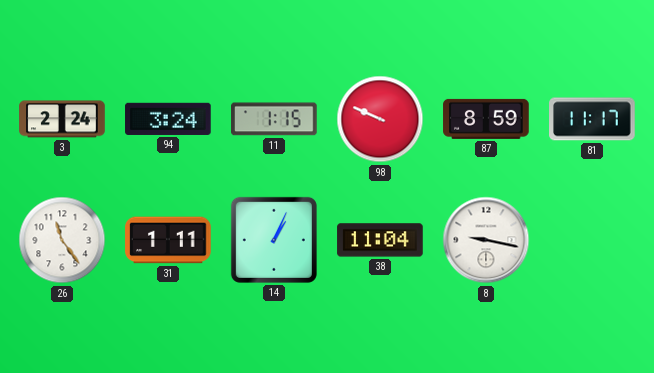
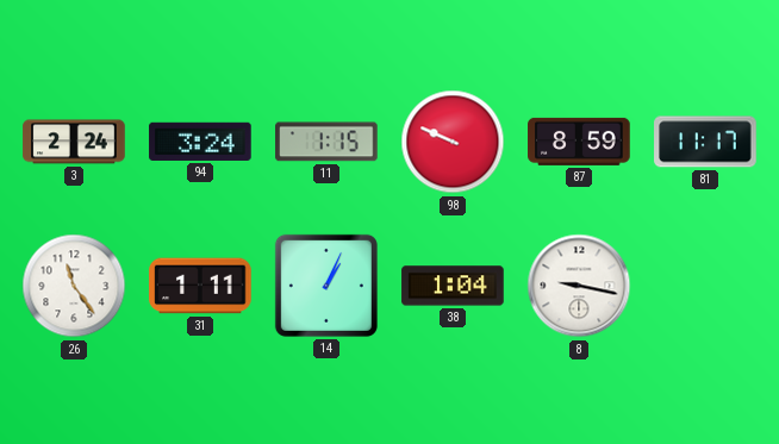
38: 11:04 -> 1:04 (453, 286)
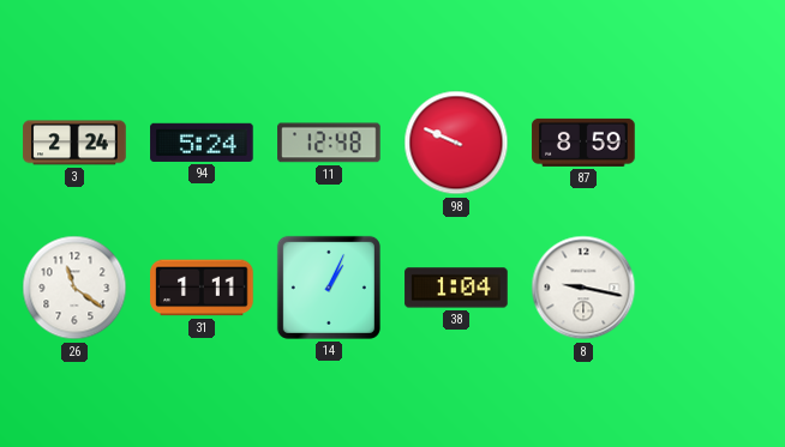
94: 3:24 -> 5:24 (202, 143)
11: 1:15 -> 12:48 (329, 143)
81: 11:17 -> none (705, 142)
26: 11:24 -> 11:21 (74, 288)
